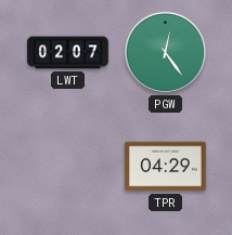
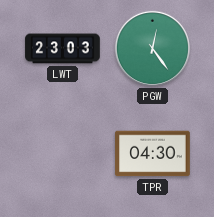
LWT: 02:07 -> 23:03 (63, 49)
TPR: 04:29 -> 04:30 (153, 154)
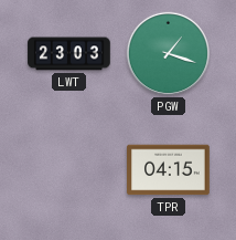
PGW: 12:24 -> 1:18 (168, 53)
TPR: 04:30 -> 04:15 (169, 170)
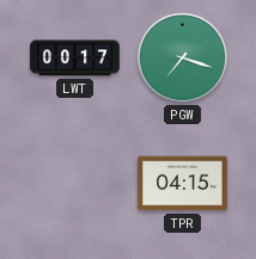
LWT: 23:03 -> 00:17 (75, 58)
PGW: 1:18 -> 7:18 (182, 57)
